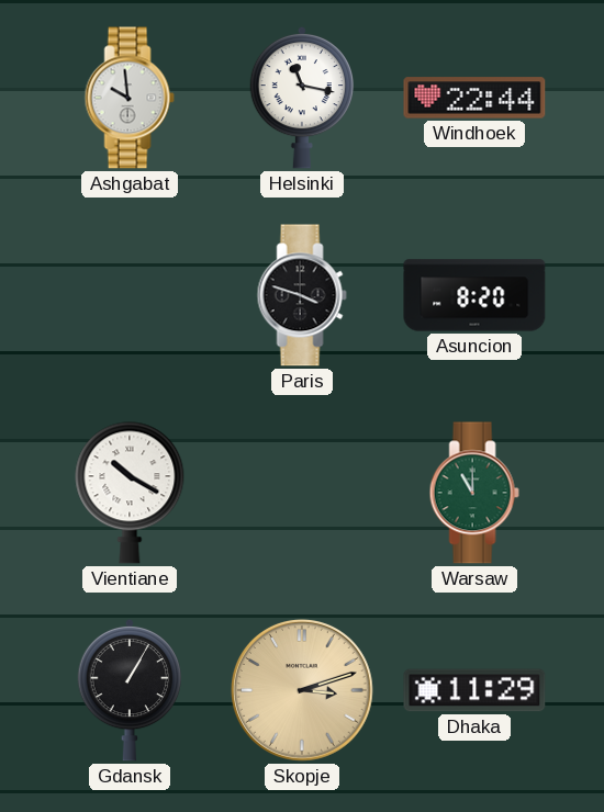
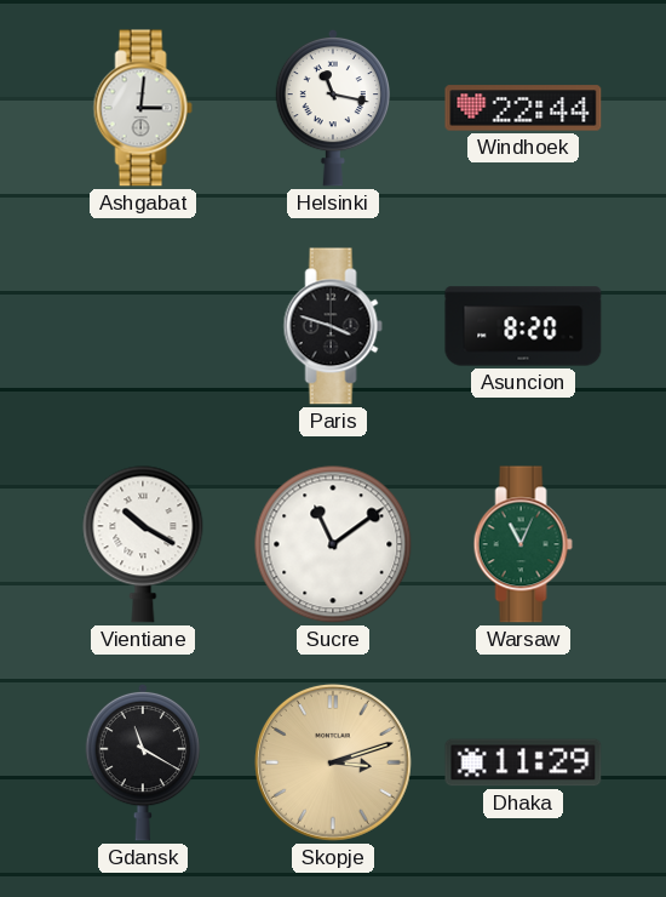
Ashgabat: 9:59 -> 3:01 (143, 108)
Sucre: none -> 11:09 (333, 544)
Warsaw: 11:00 -> 11:04 (523, 544)
Gdansk: 1:05 -> 11:20 (142, 762)
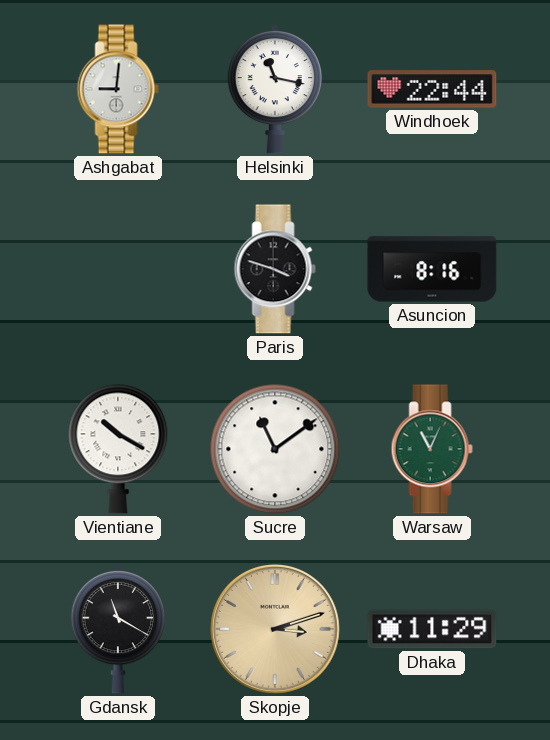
Ashgabat: 3:01 -> 9:01 (118, 89)
Asuncion: 8:20 -> 8:16 (432, 269)
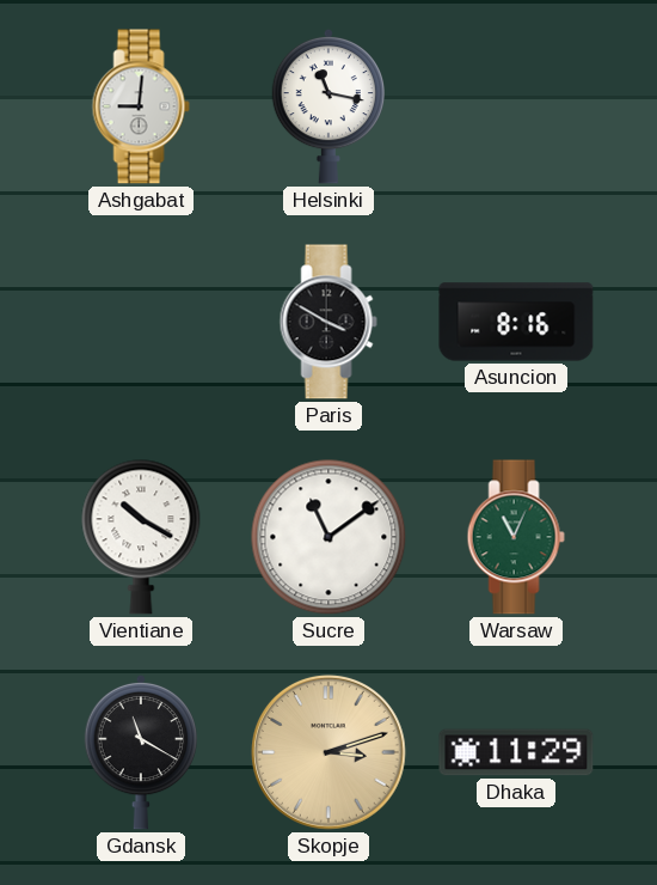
Windhoek: 22:44 -> none (432, 89)
Paris: 3:48 -> 3:50 (328, 322)
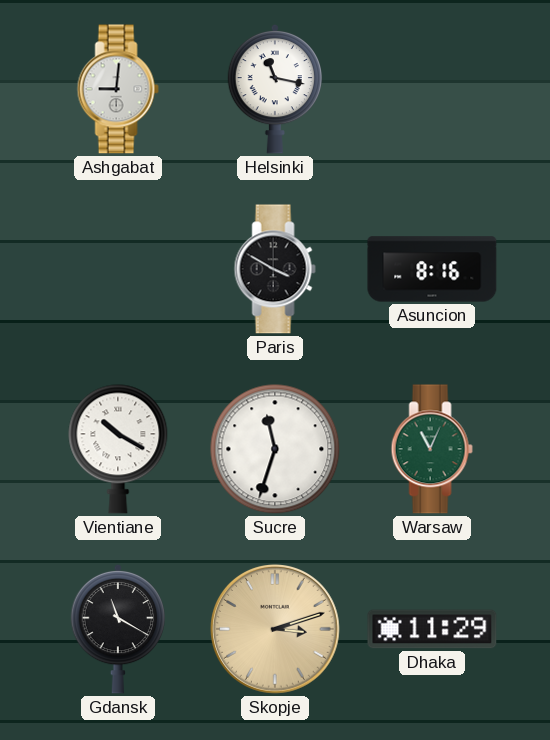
Sucre: 11:09 -> 11:33 (275, 449)
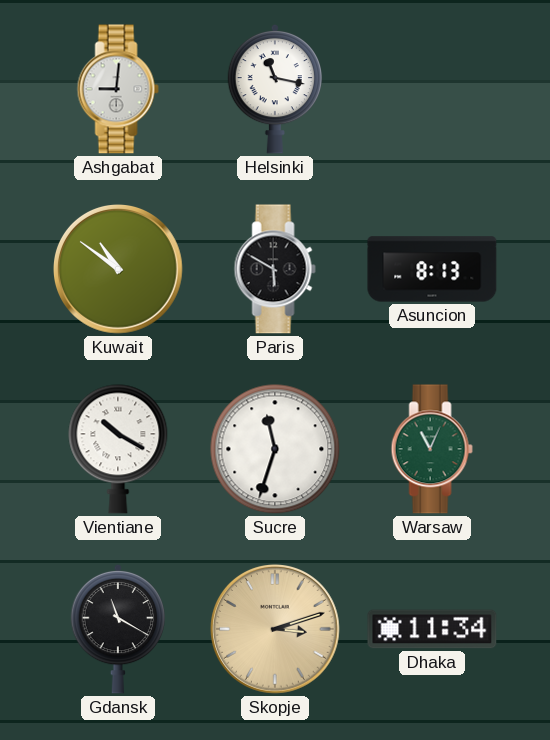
Kuwait: none -> 10:51 (119, 270)
Paris: 3:50 -> 5:50 (275, 269)
Asuncion: 8:16 -> 8:13 (432, 269)
Dhaka: 11:29 -> 11:34 (432, 629)
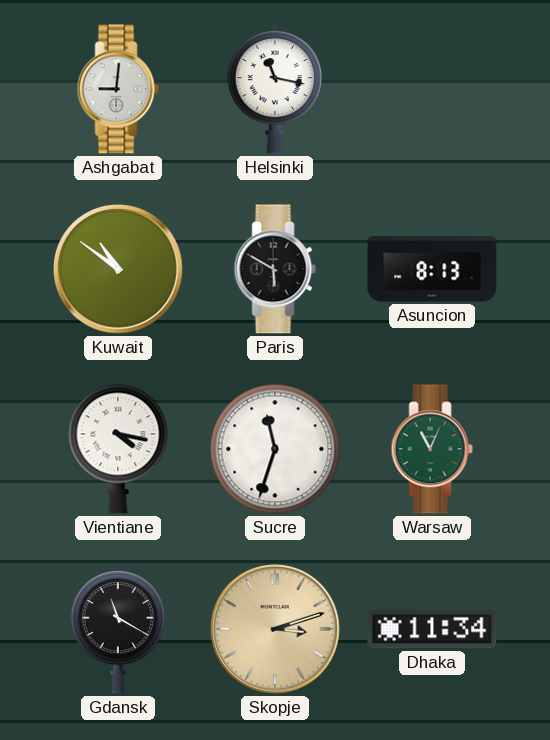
Vientiane: 10:20 -> 4:17 (118, 449)
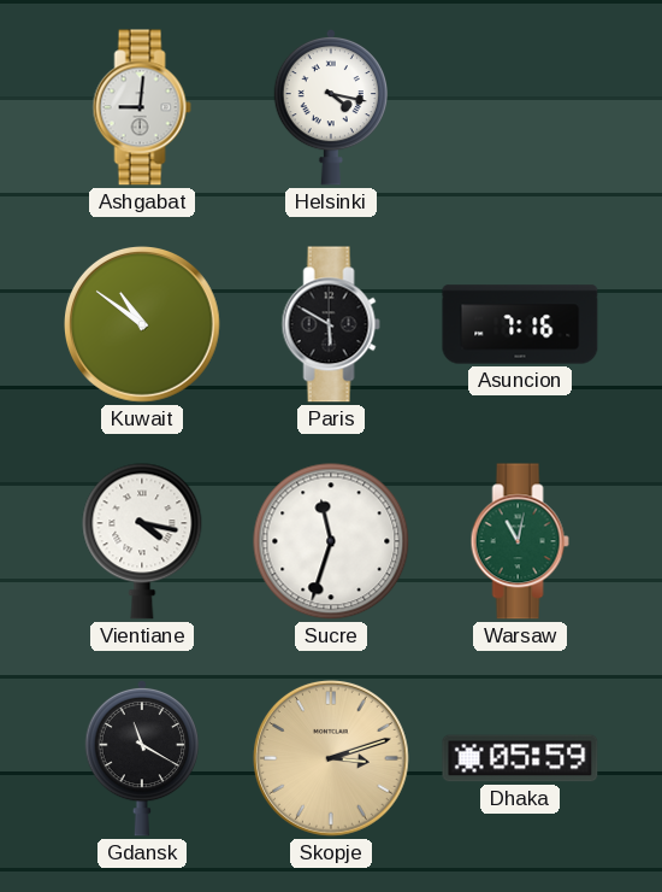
Helsinki: 11:17 -> 4:17 (330, 107)
Asuncion: 8:13 -> 7:16 (520, 324)
Warsaw: 11:04 -> 11:02 (520, 541)
Dhaka: 11:34 -> 05:59 (520, 758)
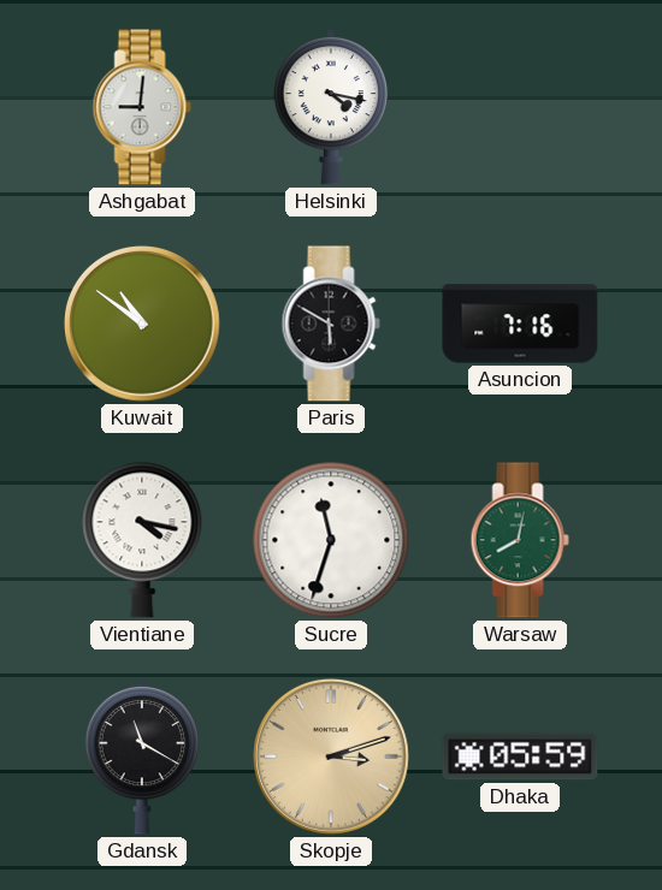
Warsaw: 11:02 -> 8:02 (520, 540)
